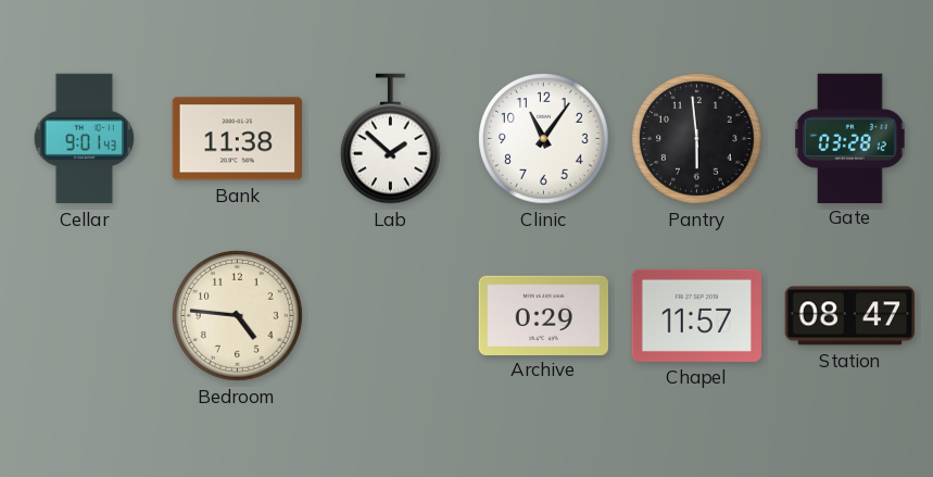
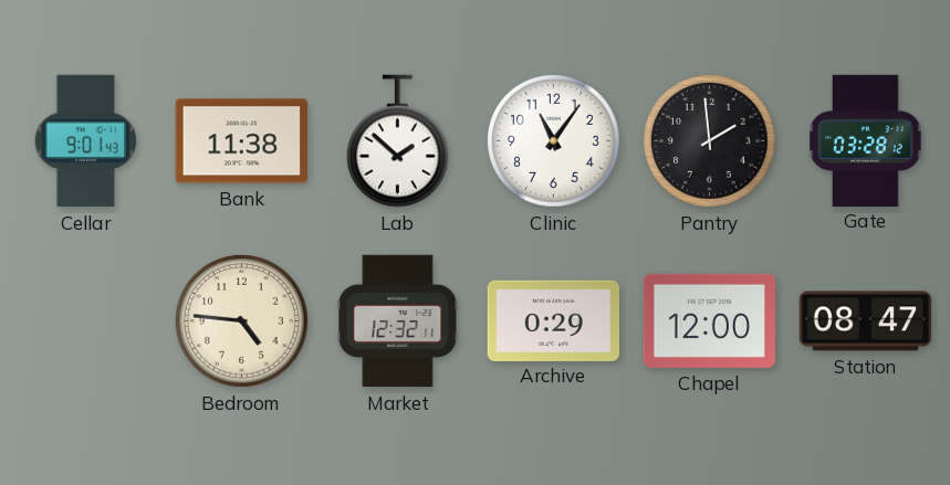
Pantry: 5:59 -> 1:59 (710, 141)
Market: none -> 12:32 (398, 321)
Chapel: 11:57 -> 12:00 (709, 320)
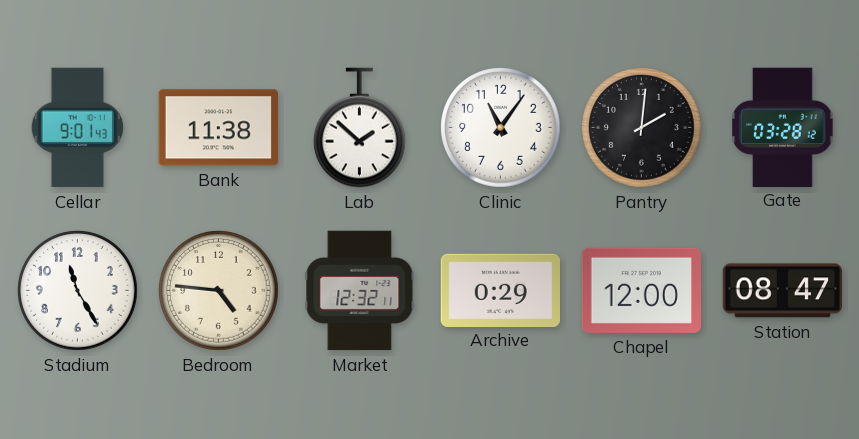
Pantry: 1:59 -> 2:01 (642, 128)
Stadium: none -> 11:25 (78, 291)
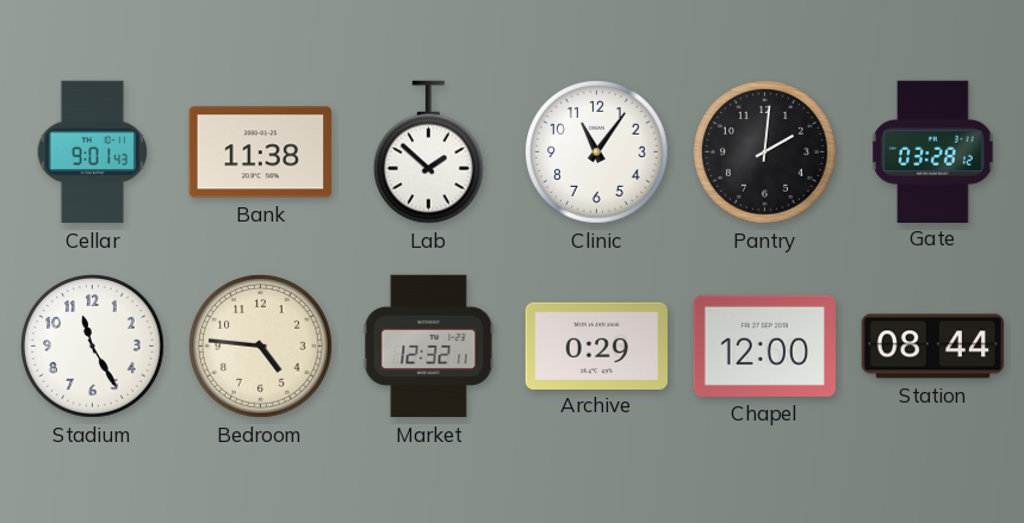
Station: 08:47 -> 08:44 (933, 347)
